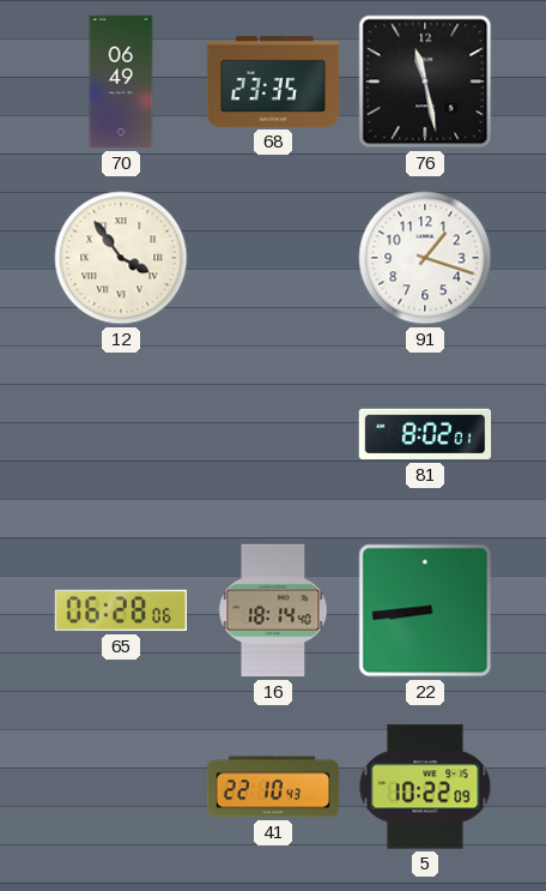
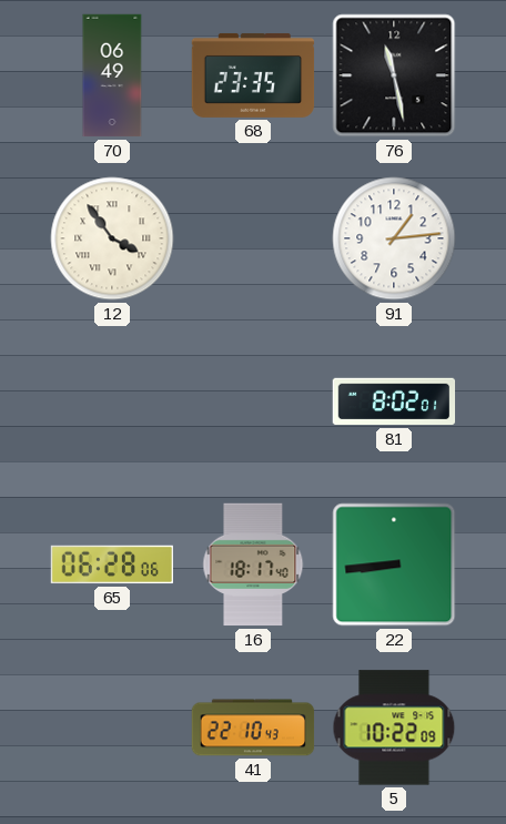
91: 1:18 -> 1:14 (394, 238)
16: 18:14 -> 18:17 (253, 564)
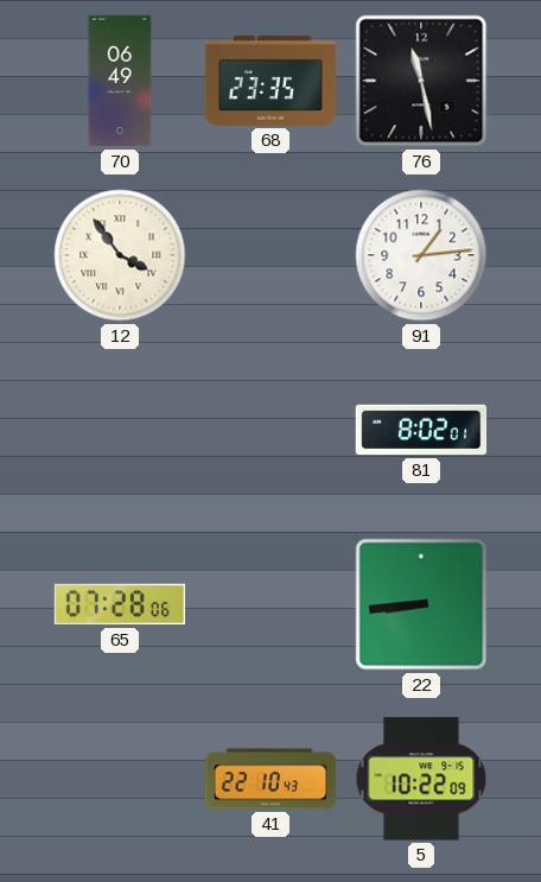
65: 06:28 -> 07:28 (120, 604)
16: 18:17 -> none (253, 564)
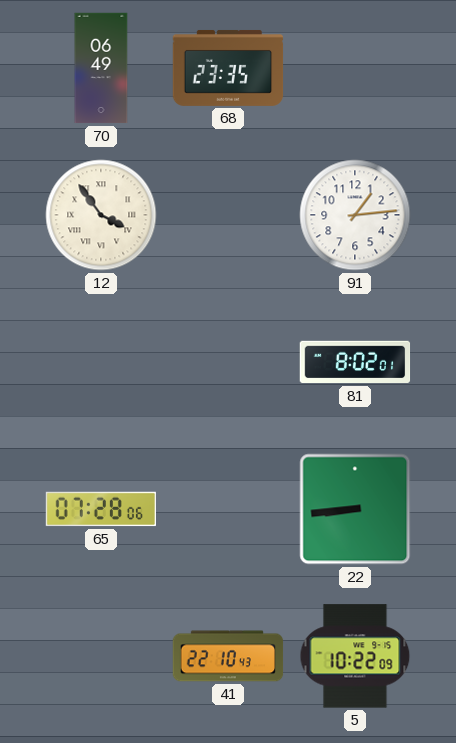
76: 11:28 -> none (421, 81)
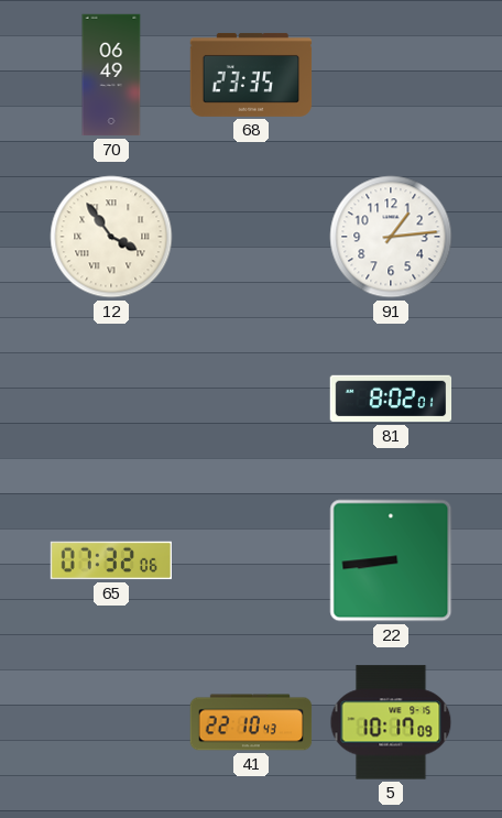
65: 07:28 -> 07:32 (111, 560)
5: 10:22 -> 10:17 (391, 722)
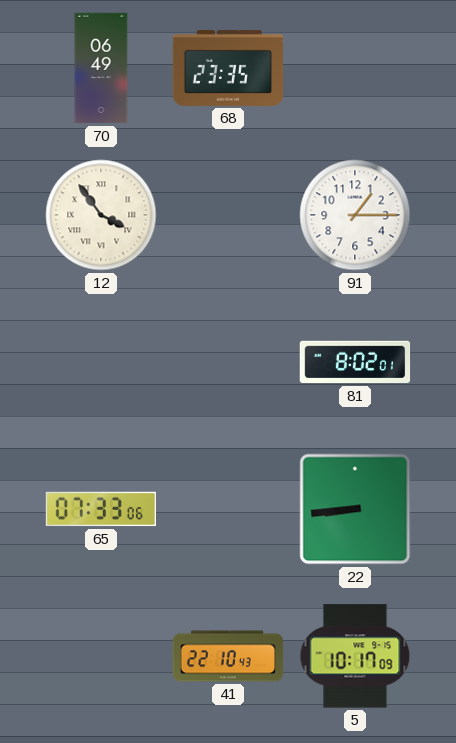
91: 1:14 -> 1:15 (355, 215)
65: 07:32 -> 07:33 (101, 509)
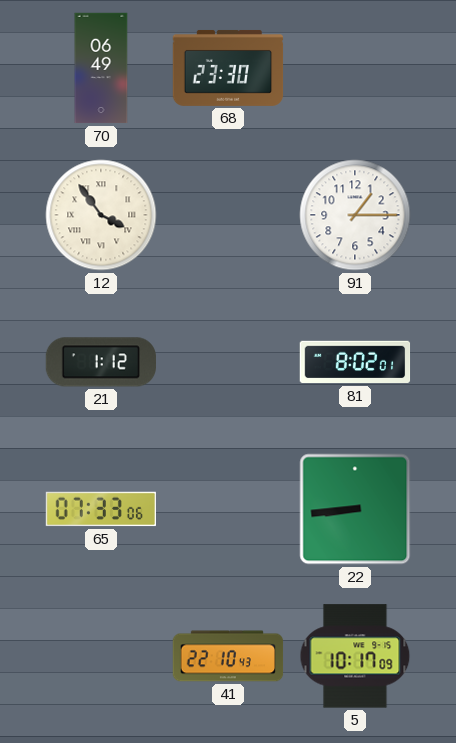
68: 23:35 -> 23:30 (228, 68)
21: none -> 1:12 (100, 362)
